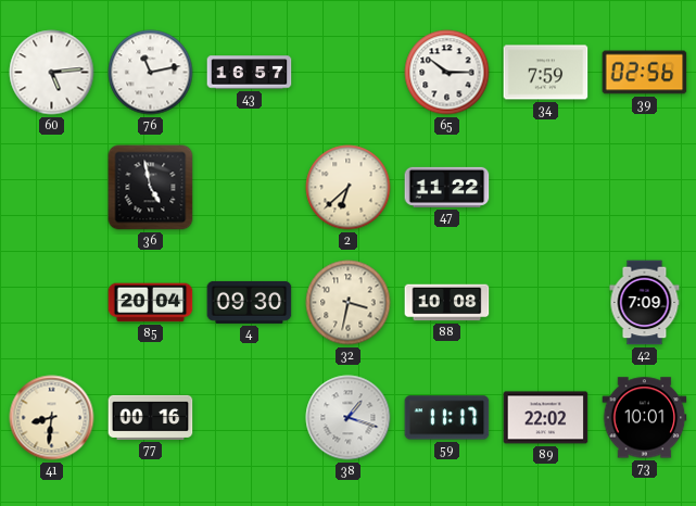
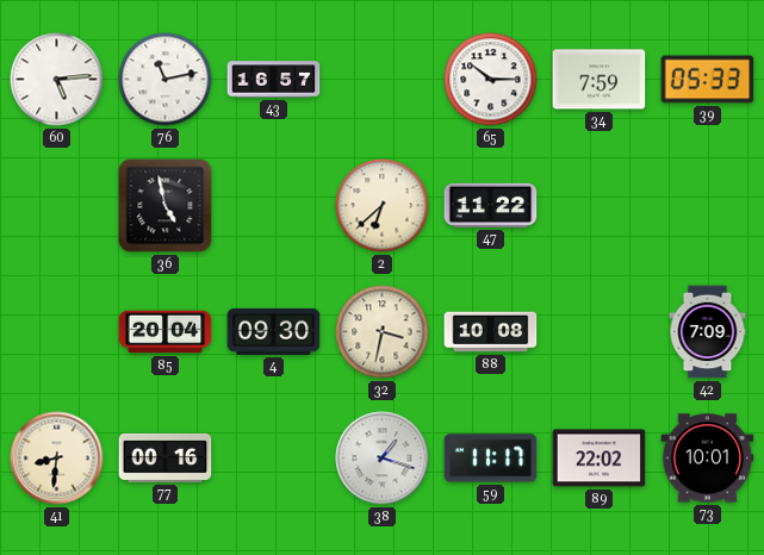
39: 02:56 -> 05:33 (708, 80)
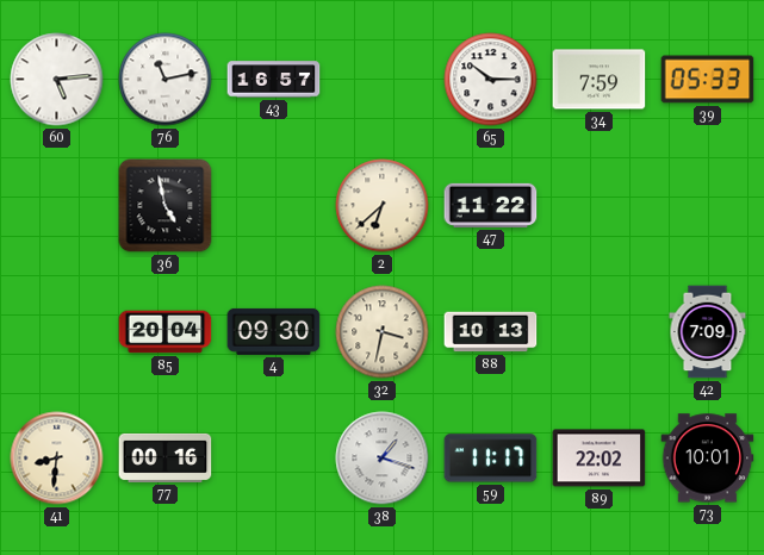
88: 10:08 -> 10:13 (491, 332)
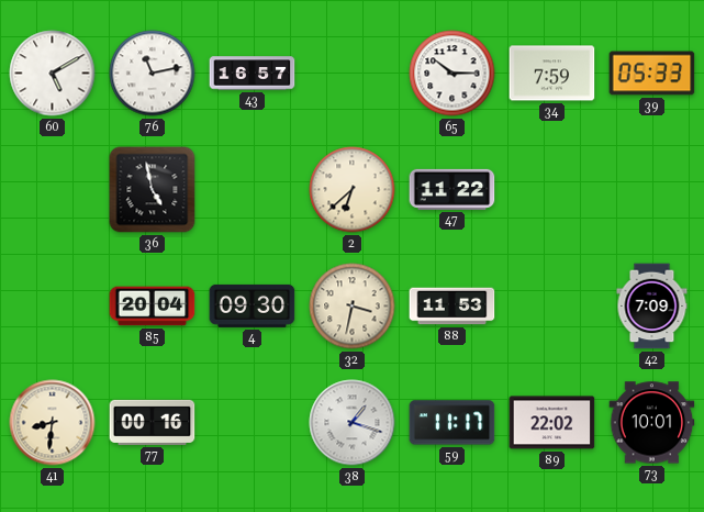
60: 5:14 -> 5:10 (53, 74)
88: 10:13 -> 11:53 (452, 307)
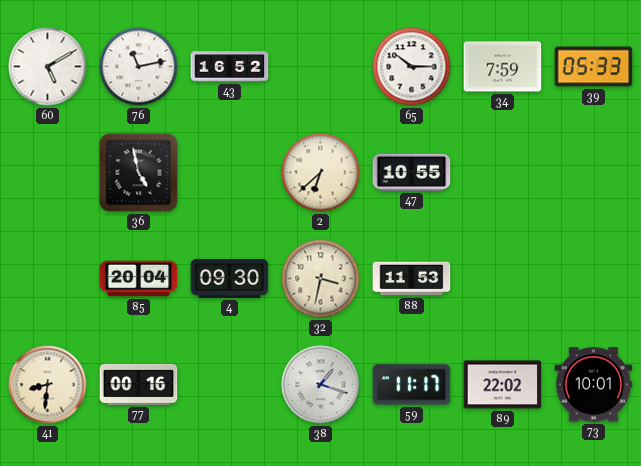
43: 16:57 -> 16:52 (230, 67)
47: 11:22 -> 10:55 (412, 172)
42: 7:09 -> none (652, 307)
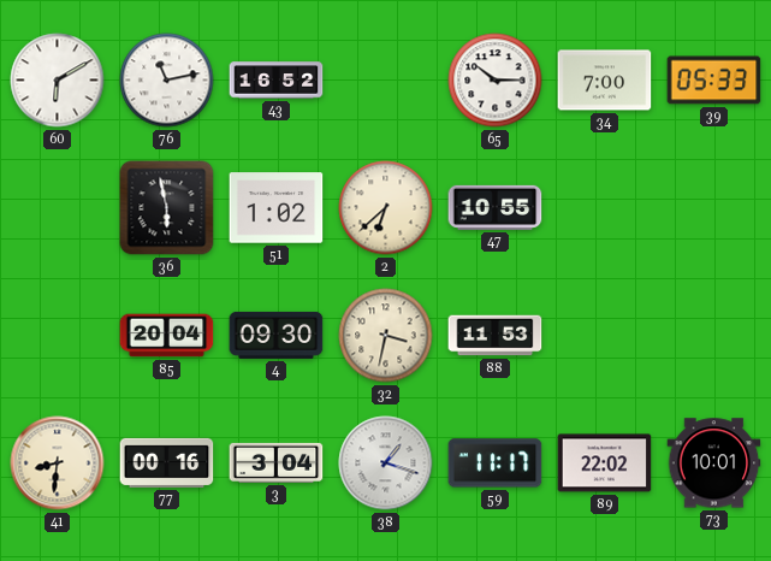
60: 5:10 -> 6:10 (58, 81)
34: 7:59 -> 7:00 (605, 81)
36: 4:58 -> 5:58 (167, 208)
51: none -> 1:02 (277, 208)
3: none -> 3:04 (277, 462)
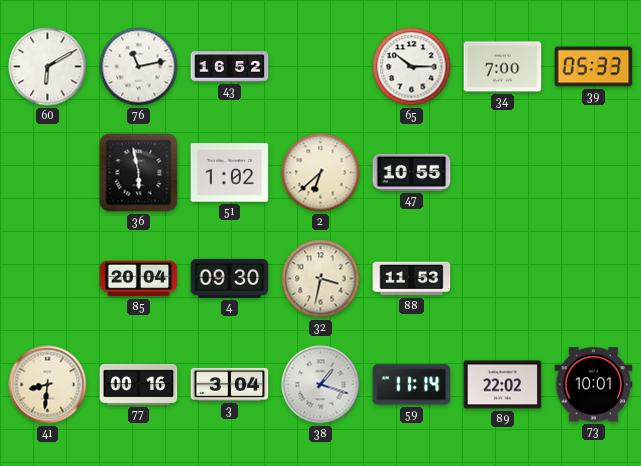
59: 11:17 -> 11:14 (412, 385)
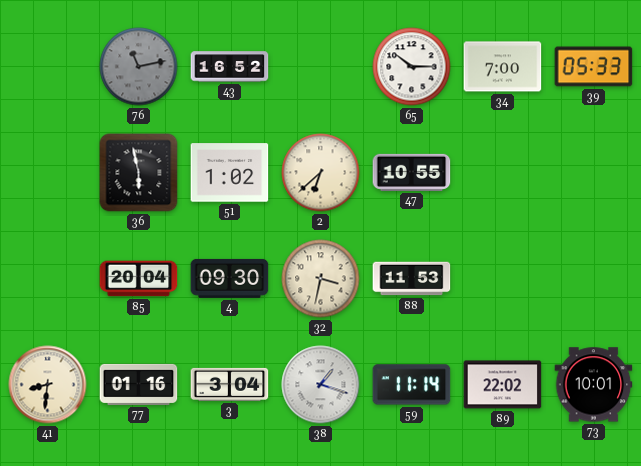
60: 6:10 -> none (48, 67)
76 dial: white -> grey (139, 67)
77: 00:16 -> 01:16 (139, 384)
